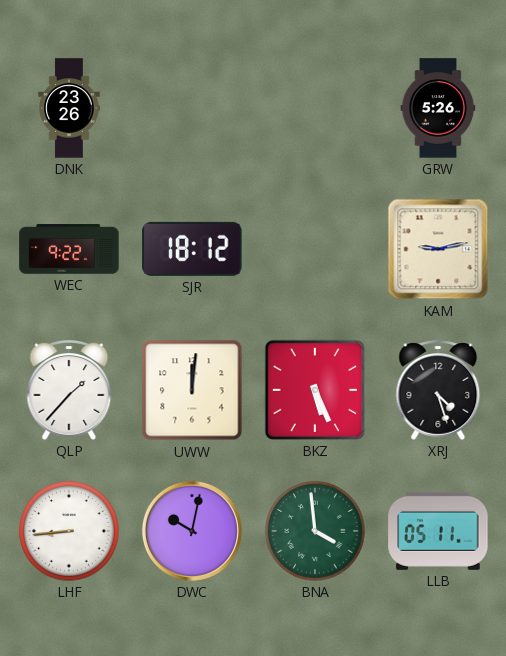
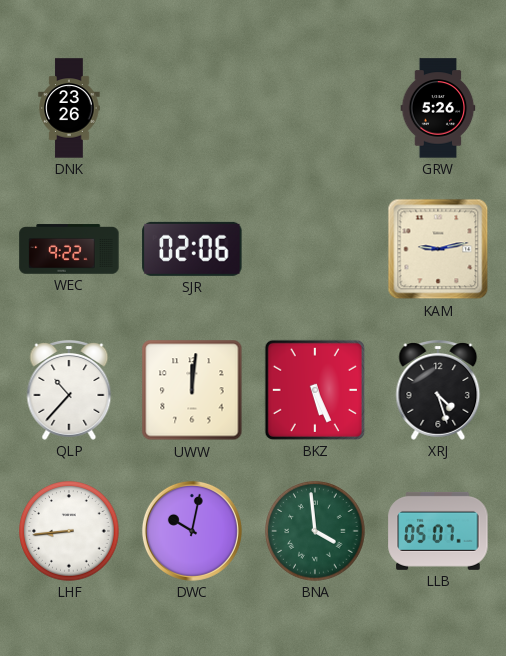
SJR: 18:12 -> 02:06 (192, 249)
QLP: 1:37 -> 10:37 (69, 391)
LLB: 05:11 -> 05:07 (438, 531)
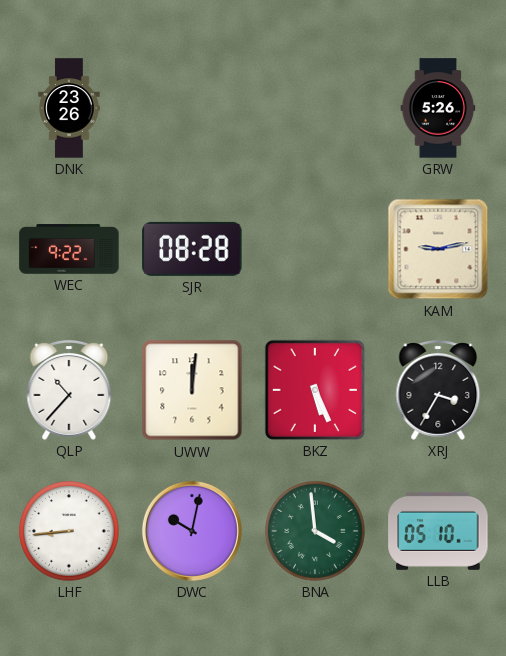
SJR: 02:06 -> 08:28 (192, 249)
XRJ: 4:27 -> 3:35 (438, 391)
LLB: 05:07 -> 05:10 (438, 531)
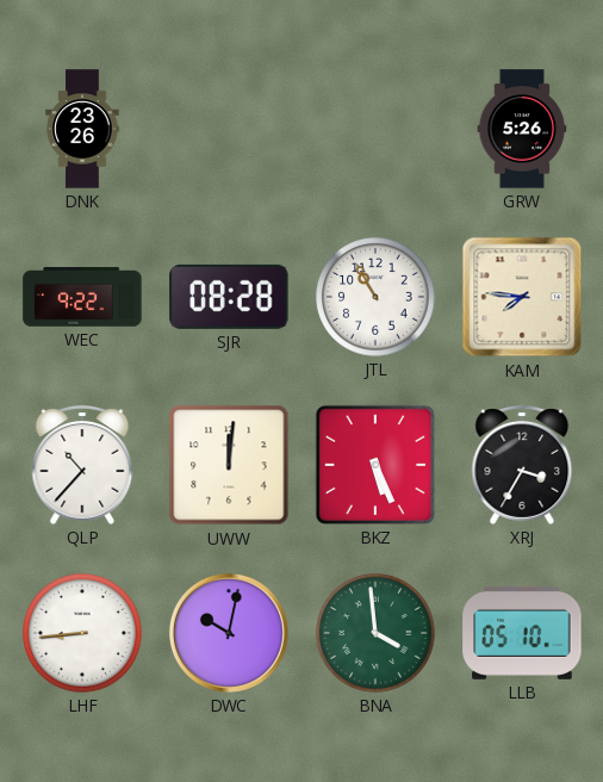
JTL: none -> 10:55 (375, 297)
KAM: 9:13 -> 7:46 (522, 297)
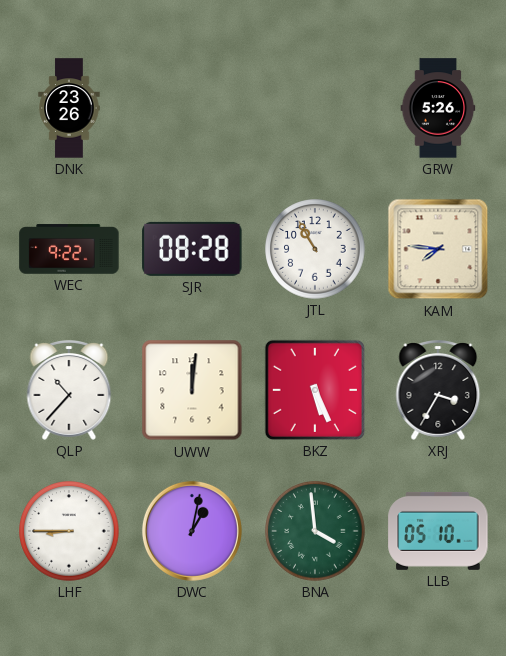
LHF: 8:44 -> 8:45 (69, 531)
DWC: 10:02 -> 1:02 (192, 531)
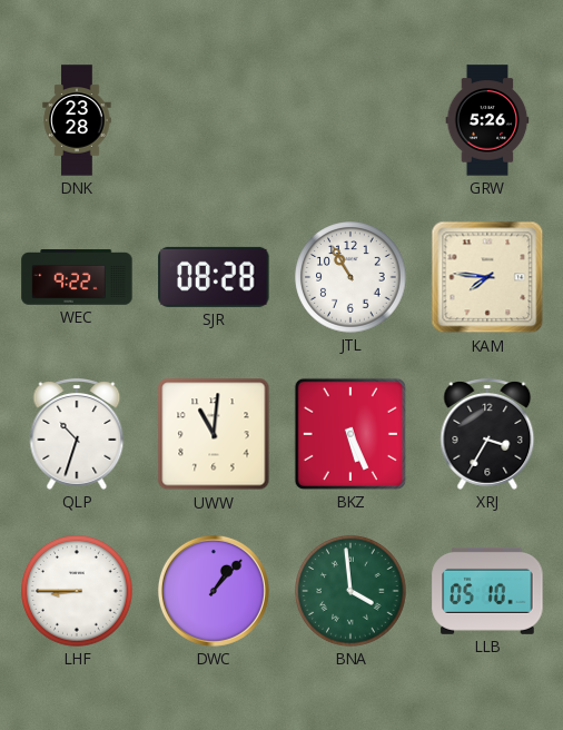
DNK: 23:26 -> 23:28 (77, 120)
QLP: 10:37 -> 10:33 (77, 435)
UWW: 12:01 -> 11:01 (214, 434)
DWC: 1:02 -> 1:07 (214, 591)
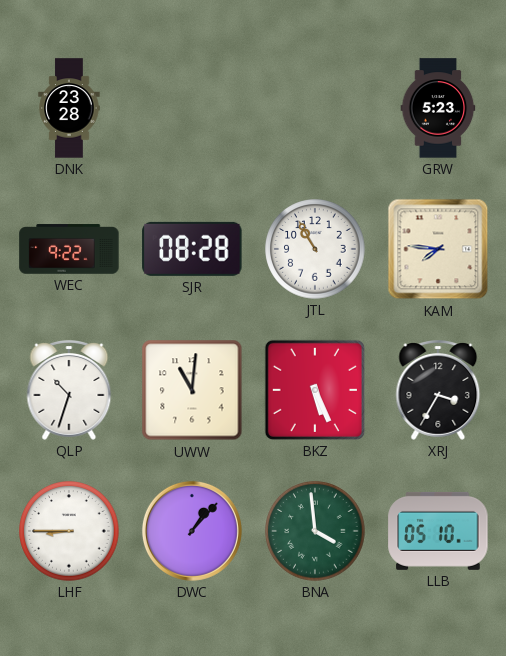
GRW: 5:26 -> 5:23 (438, 108)
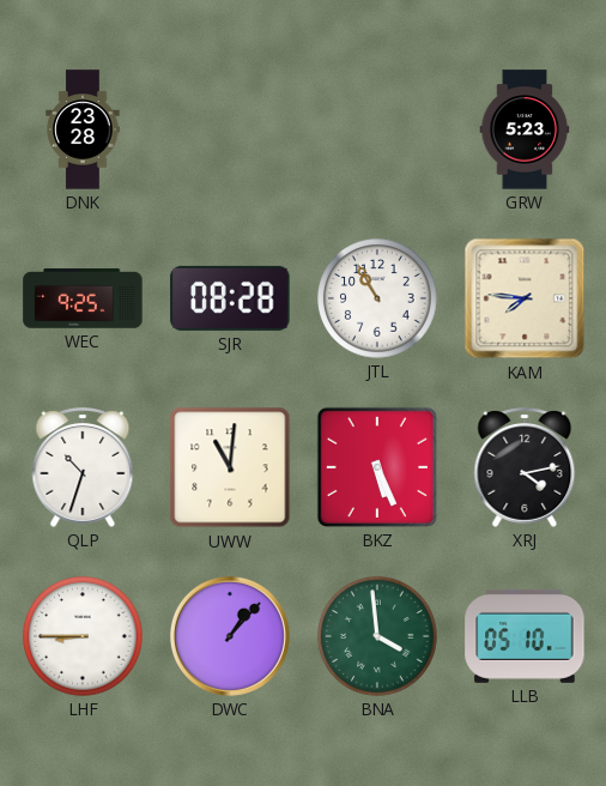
WEC: 9:22 -> 9:25 (83, 298)
XRJ: 3:35 -> 4:13 (525, 468)
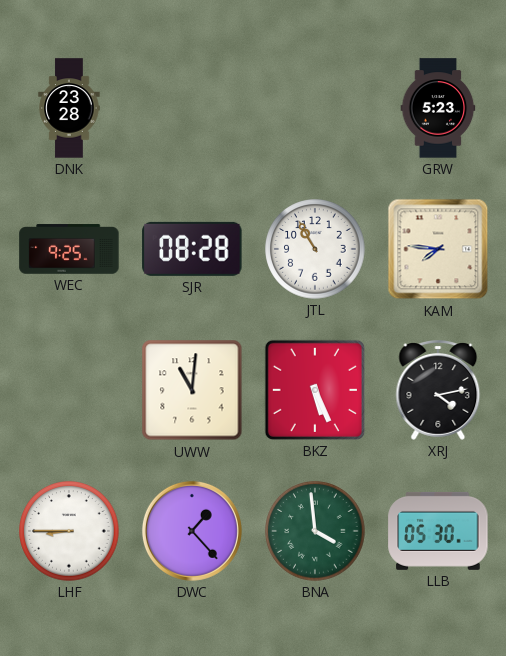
QLP: 10:33 -> none (83, 468)
DWC: 1:07 -> 1:23 (192, 531)
LLB: 05:10 -> 05:30 (438, 531)
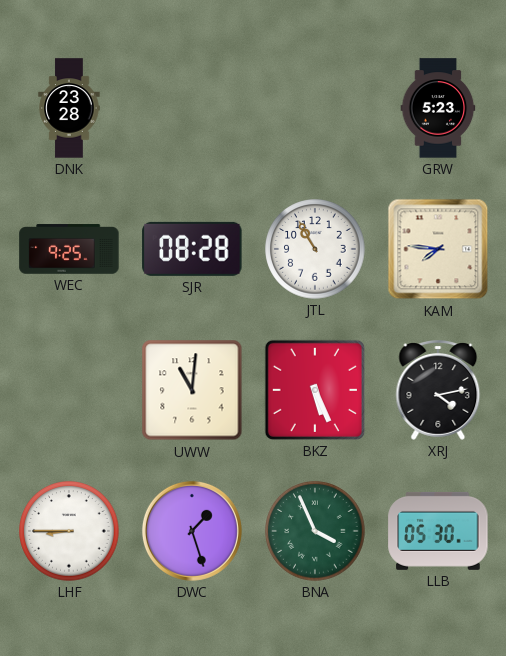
DWC: 1:23 -> 1:27 (192, 531)
BNA: 3:59 -> 3:56 (315, 531)
